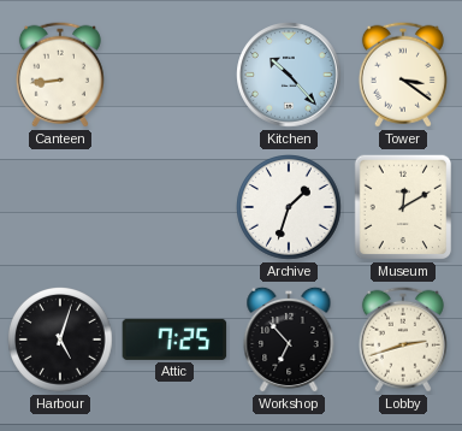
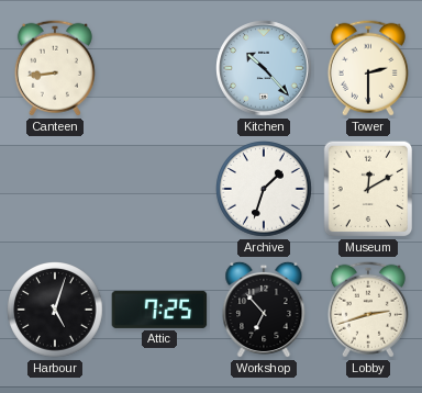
Tower: 3:21 -> 2:30 (368, 68)
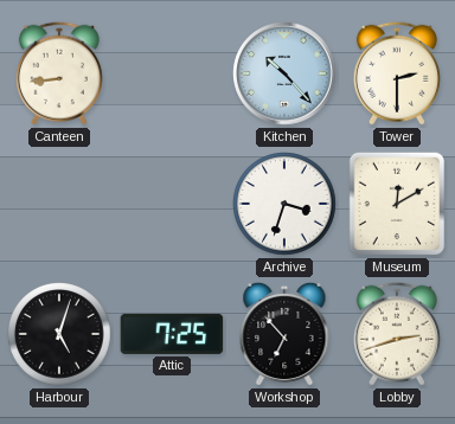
Archive: 1:33 -> 3:33 (284, 204)
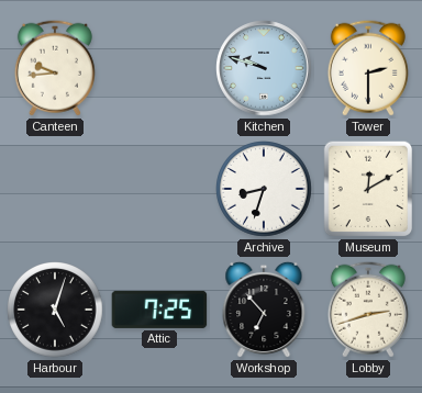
Canteen: 8:44 -> 9:44 (55, 68)
Kitchen: 10:23 -> 9:48 (264, 68)
Archive: 3:33 -> 8:33 (264, 189)
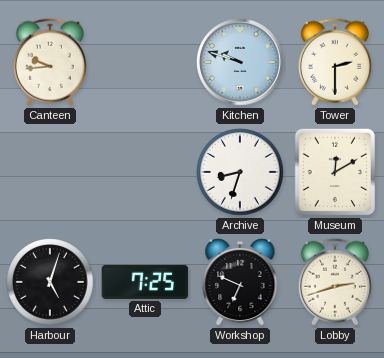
Workshop: 6:53 -> 6:49 (240, 282)
